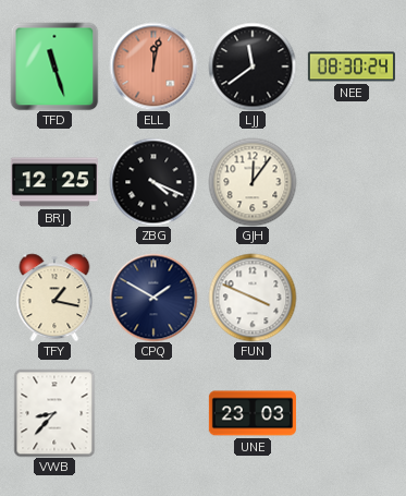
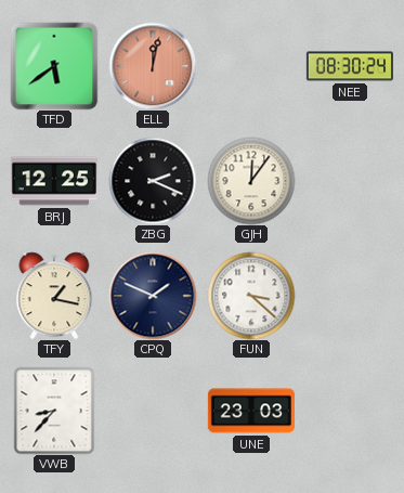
TFD: 11:27 -> 5:39 (54, 66)
LJJ: 11:39 -> none (253, 66)
ZBG: 4:19 -> 2:19 (153, 181)
CPQ: 1:50 -> 1:49 (153, 296)
FUN: 3:49 -> 3:22 (251, 296)
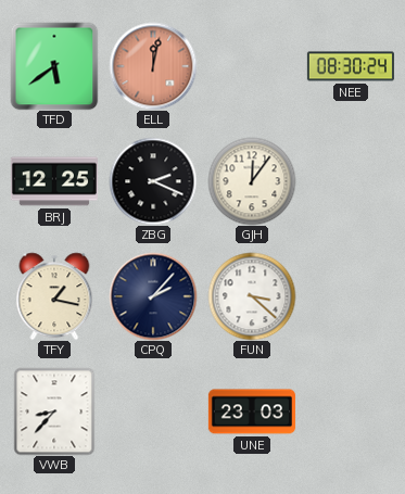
CPQ: 1:49 -> 2:07 (153, 296)
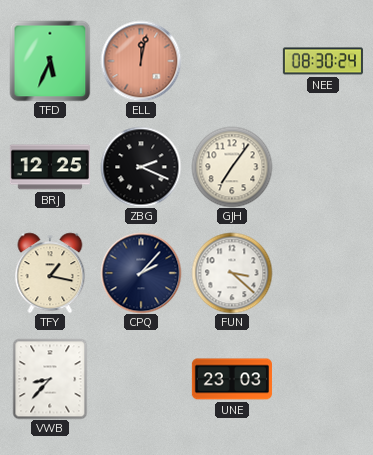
TFD: 5:39 -> 5:34 (50, 61)
GJH: 12:06 -> 7:06 (232, 167)
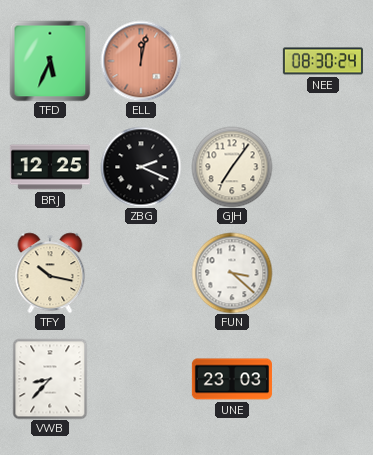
TFY: 1:17 -> 10:17 (50, 273)
CPQ: 2:07 -> none (141, 273)
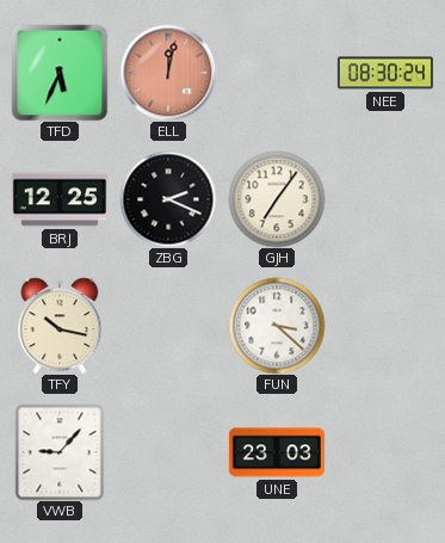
VWB: 8:37 -> 9:07 (60, 452)
